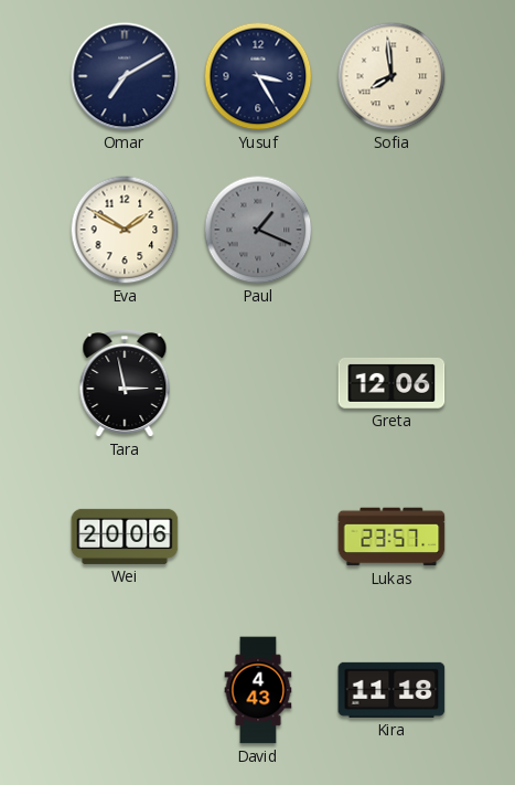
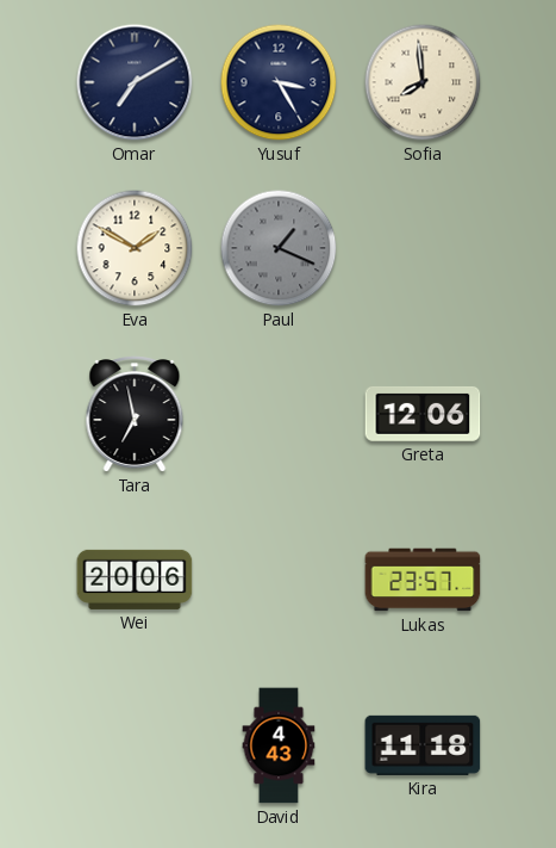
Tara: 2:58 -> 6:58 (135, 415)
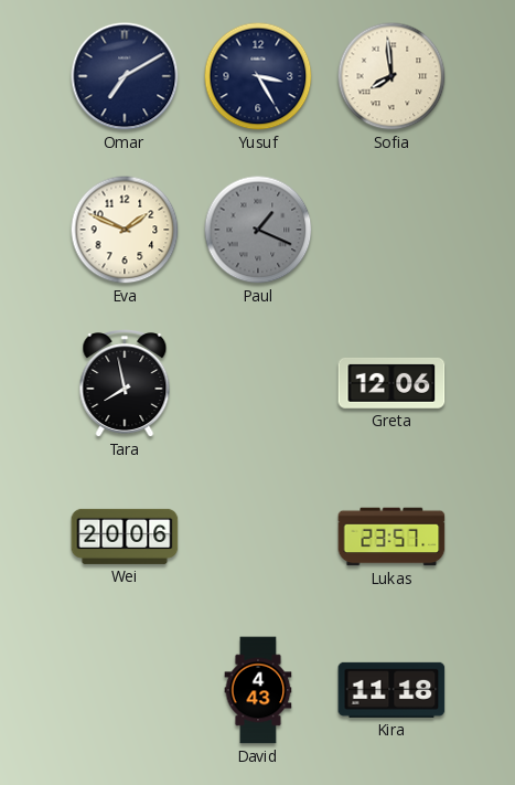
Eva: 1:50 -> 1:49 (125, 230)
Tara: 6:58 -> 7:58 (125, 384)
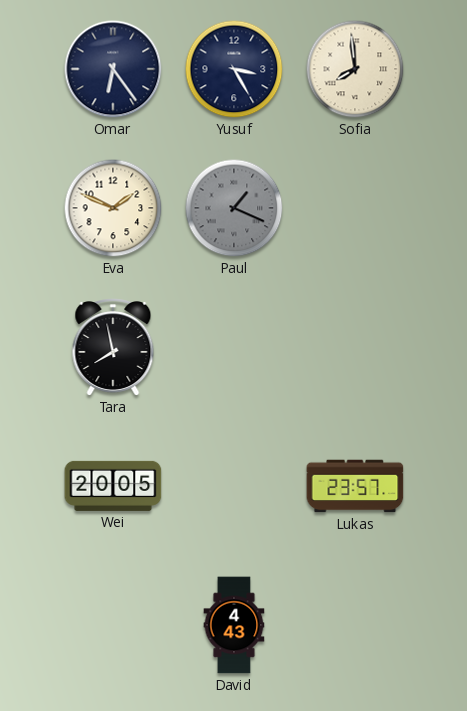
Omar: 7:10 -> 6:24 (113, 69)
Greta: 12:06 -> none (391, 383)
Wei: 20:06 -> 20:05 (113, 486)
Kira: 11:18 -> none (391, 690)
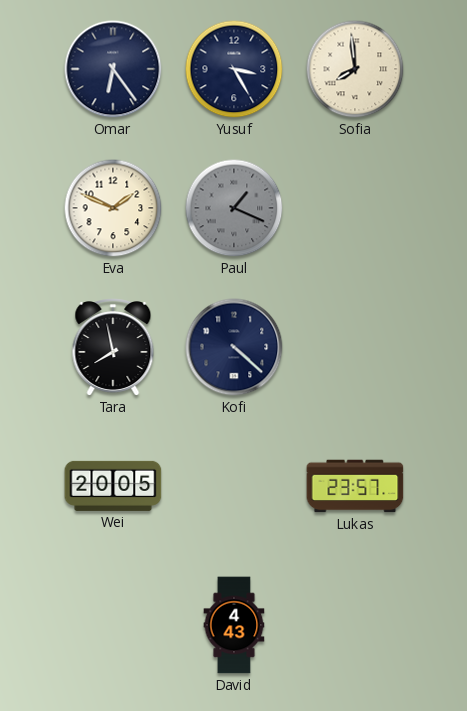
Kofi: none -> 4:22 (234, 347)
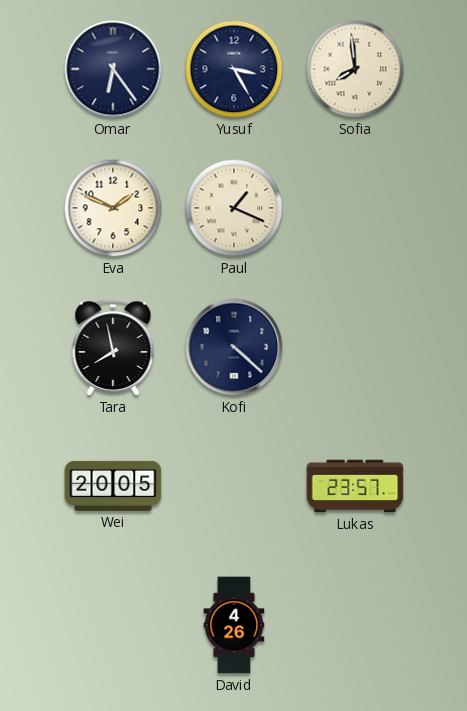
Paul dial: grey -> cream (234, 208)
David: 4:43 -> 4:26 (234, 625)
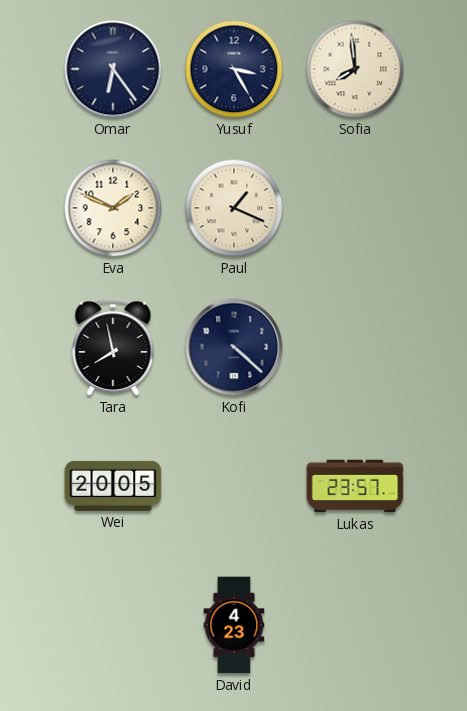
David: 4:26 -> 4:23 (234, 625)
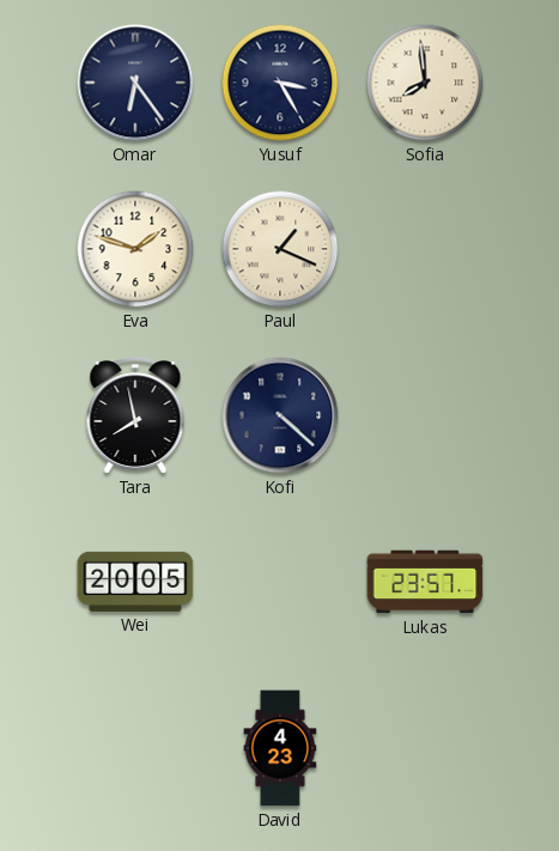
Eva: 1:49 -> 1:48 (135, 249)
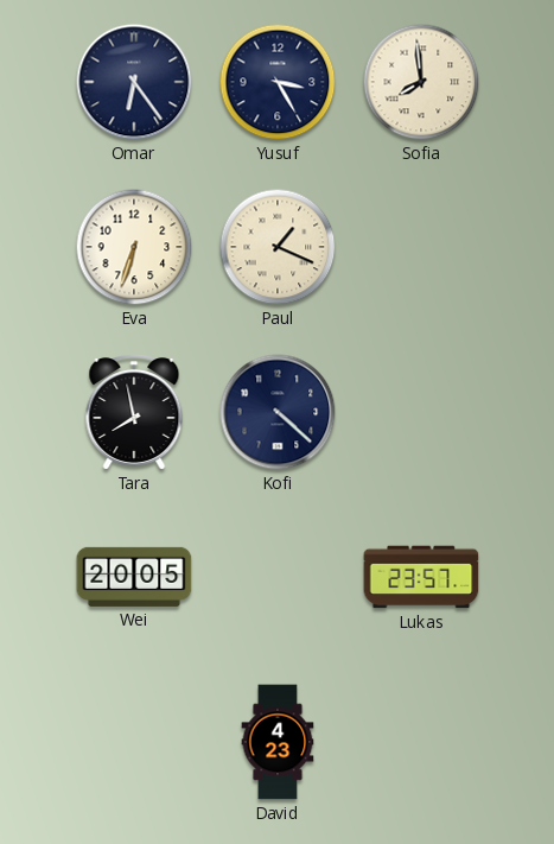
Eva: 1:48 -> 6:33 (134, 247)
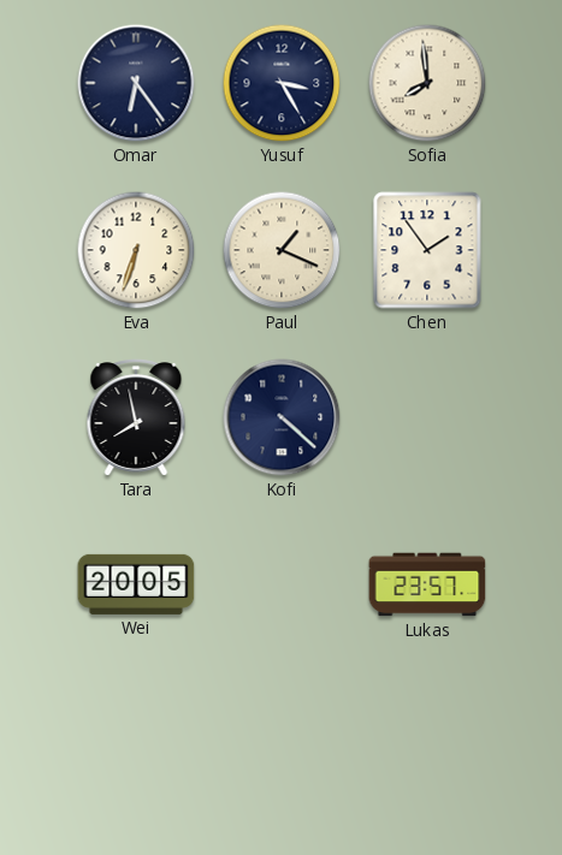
Chen: none -> 1:54 (427, 250)
David: 4:23 -> none (278, 742)
